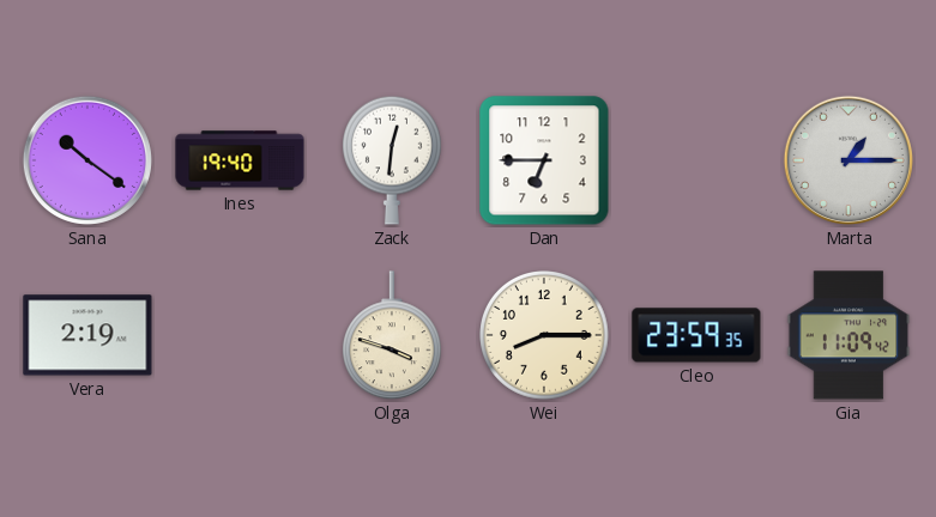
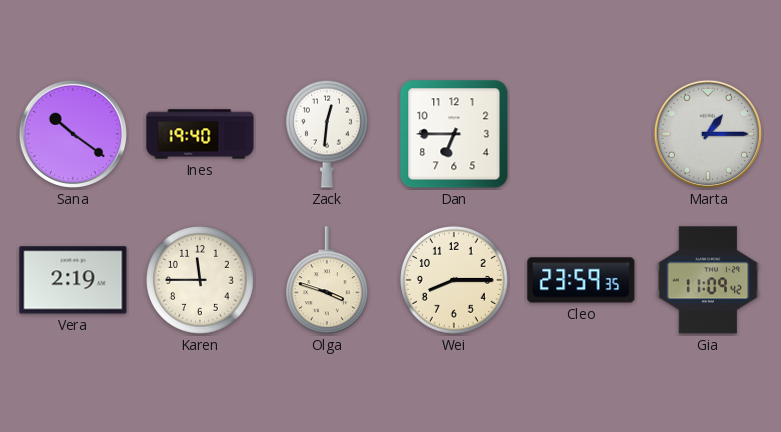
Karen: none -> 11:45 (201, 281)
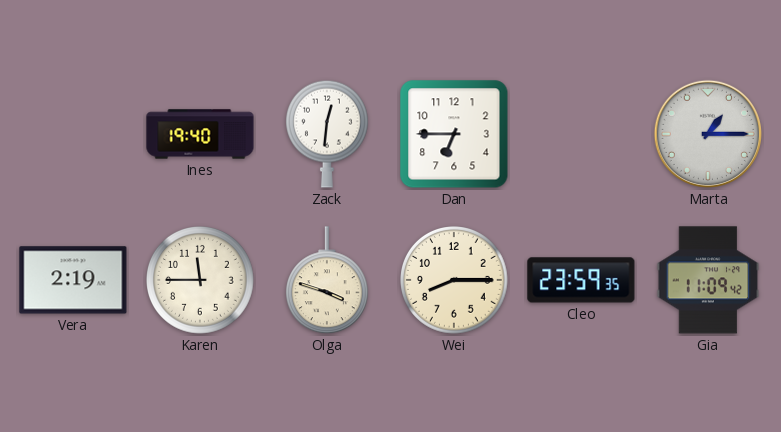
Sana: 10:21 -> none (73, 134)
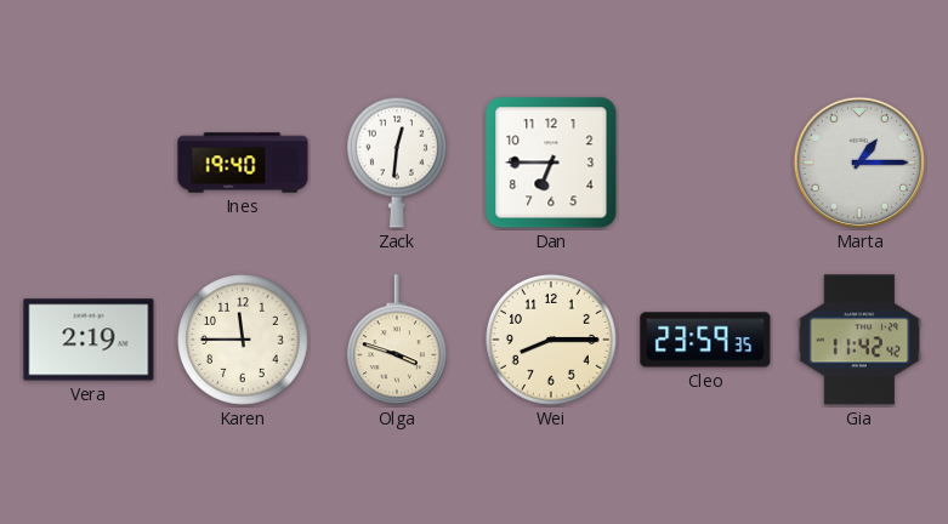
Gia: 11:09 -> 11:42 (859, 340)
